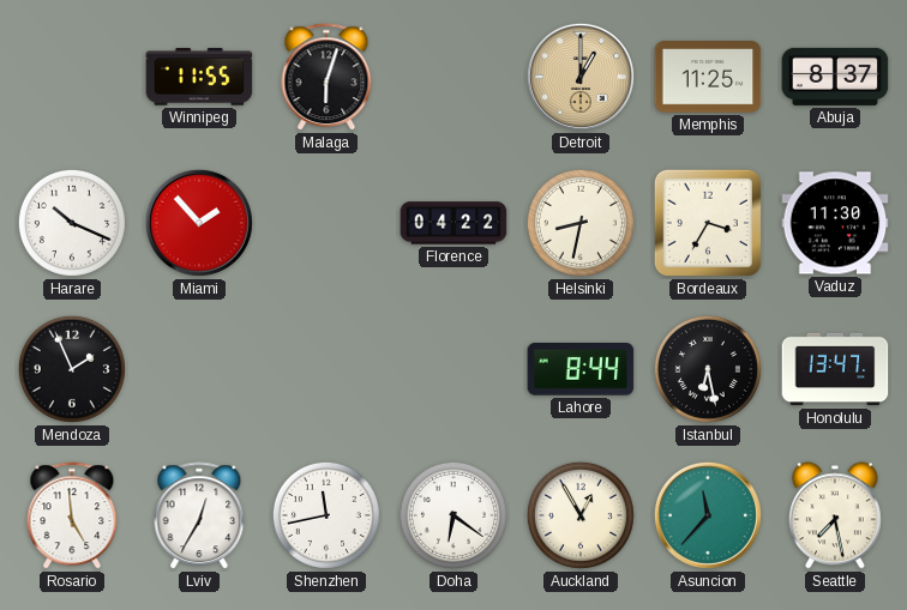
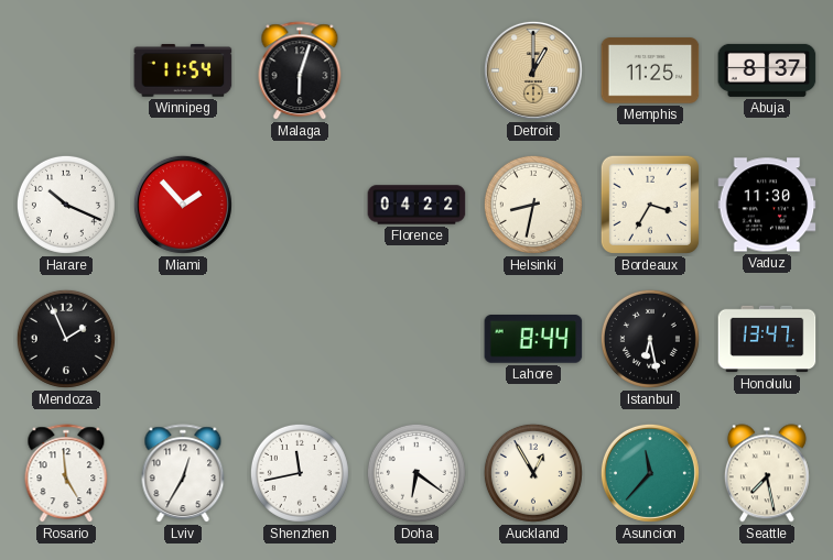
Winnipeg: 11:55 -> 11:54 (183, 72)
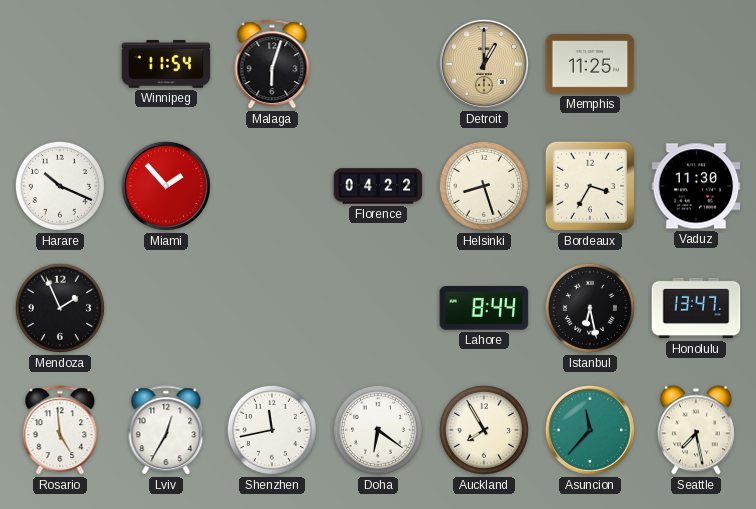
Abuja: 8:37 -> none (767, 70)
Helsinki: 8:32 -> 8:27 (484, 186)
Auckland: 12:55 -> 7:55 (484, 430)
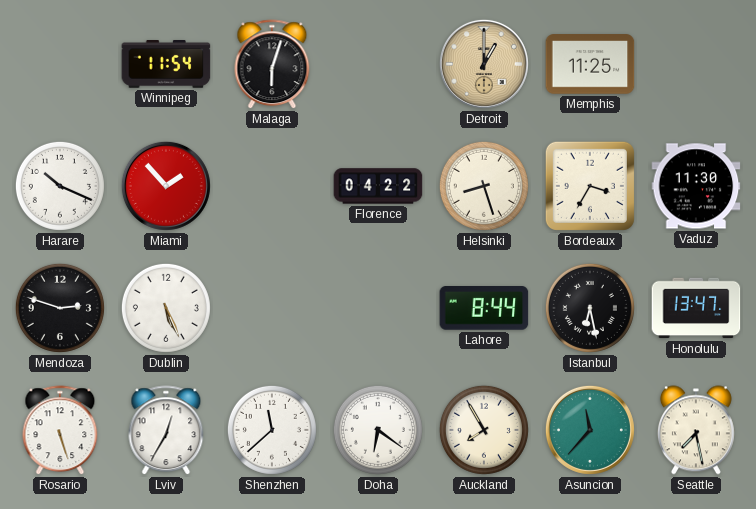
Mendoza: 1:56 -> 2:48 (60, 308)
Dublin: none -> 5:26 (166, 308)
Rosario: 4:59 -> 5:27 (60, 431)
Shenzhen: 11:43 -> 11:38 (272, 430)
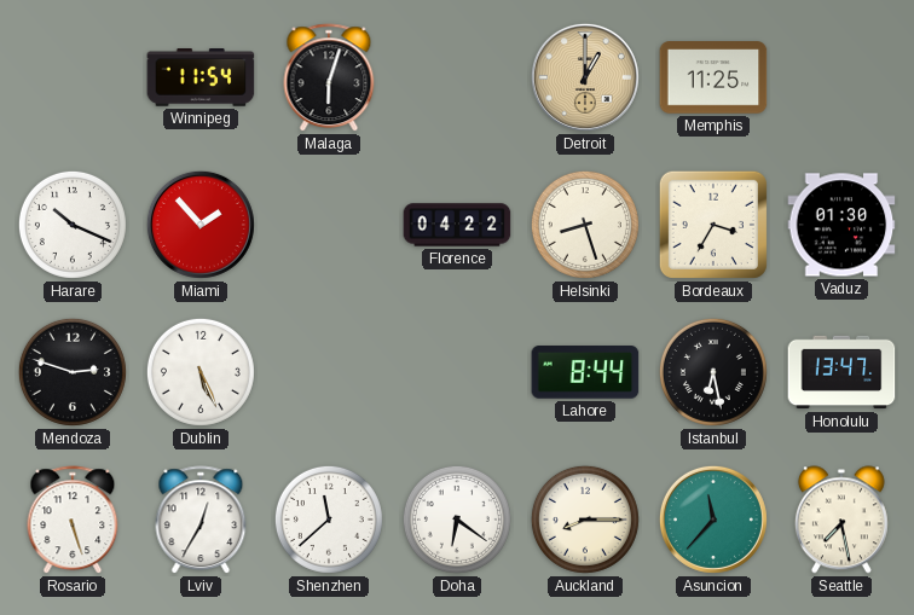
Vaduz: 11:30 -> 01:30 (841, 225)
Auckland: 7:55 -> 8:15 (585, 520)
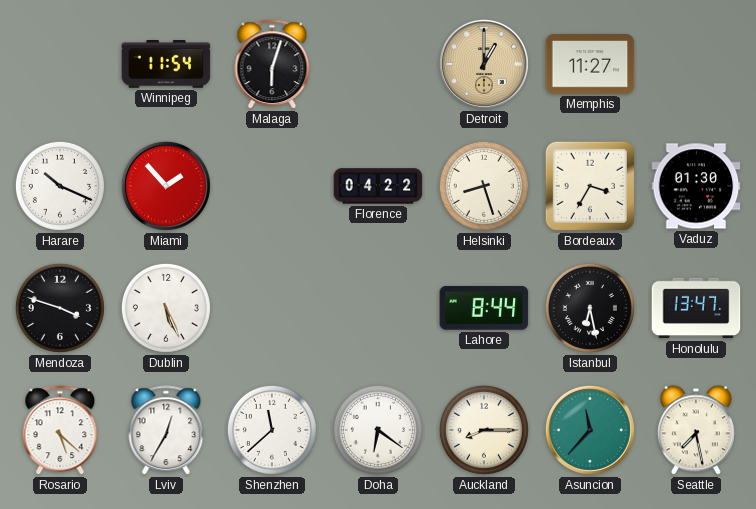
Memphis: 11:25 -> 11:27 (590, 64)
Mendoza: 2:48 -> 3:48 (60, 308)
Rosario: 5:27 -> 5:22 (60, 431)
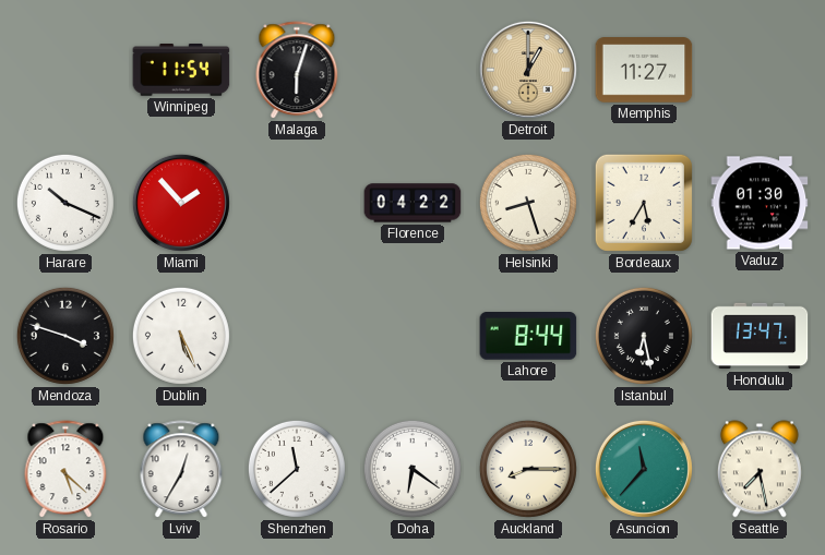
Bordeaux: 3:35 -> 5:35 (644, 203)
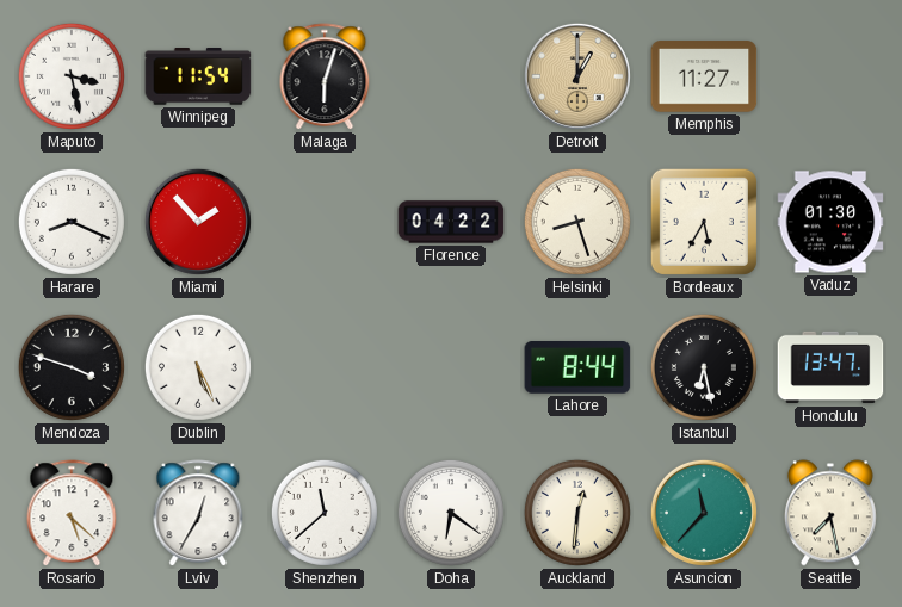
Maputo: none -> 3:28 (72, 76)
Harare: 10:19 -> 8:19 (72, 222)
Auckland: 8:15 -> 12:31 (577, 513)
